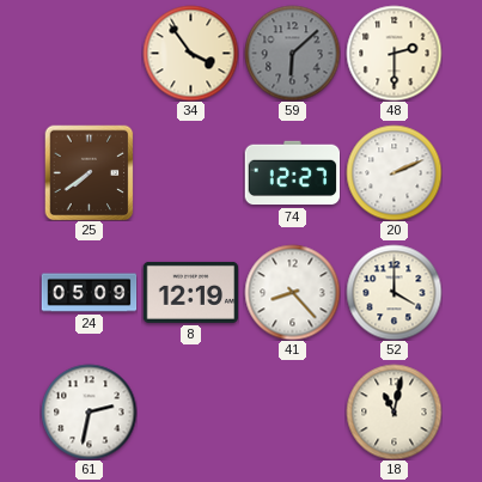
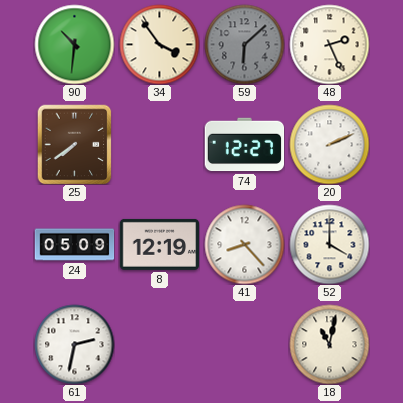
90: none -> 10:31 (74, 44)
48: 2:30 -> 2:26 (329, 44)
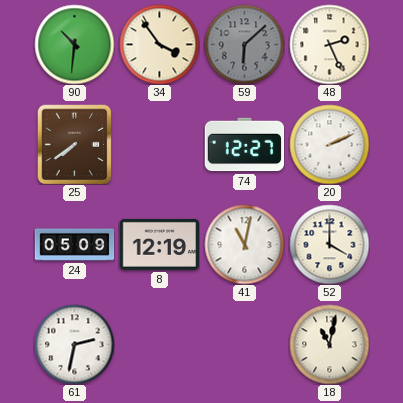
41: 8:23 -> 11:02 (244, 244)
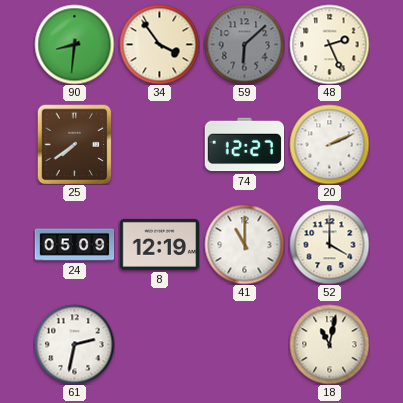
90: 10:31 -> 8:31 (74, 44)
41: 11:02 -> 11:00 (244, 244)
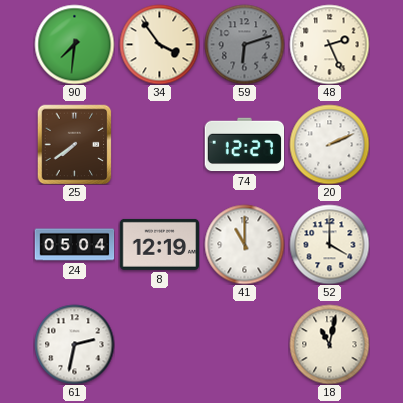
90: 8:31 -> 7:31 (74, 44)
59: 6:08 -> 6:12 (244, 44)
24: 05:09 -> 05:04 (74, 245)
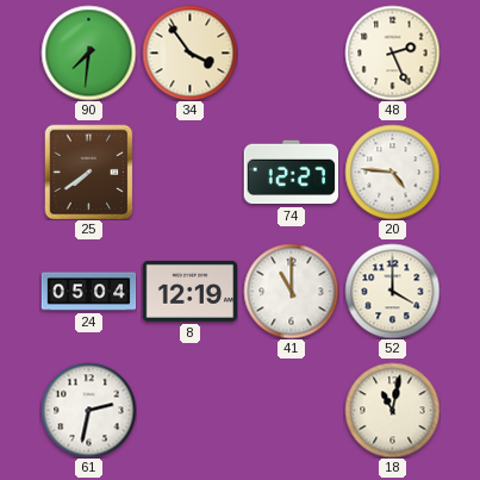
59: 6:12 -> none (244, 44)
20: 2:11 -> 4:46 (392, 172)
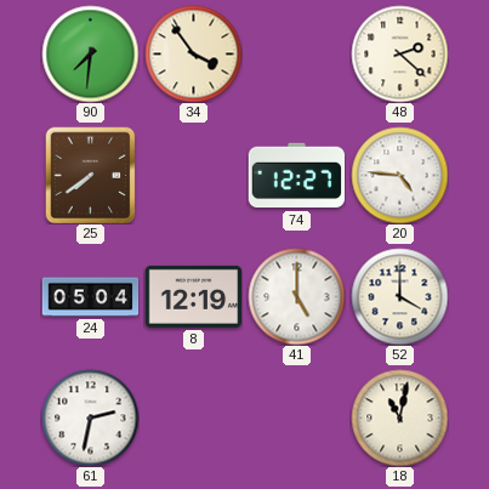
48: 2:26 -> 2:22 (399, 53)
41: 11:00 -> 5:00 (296, 296)
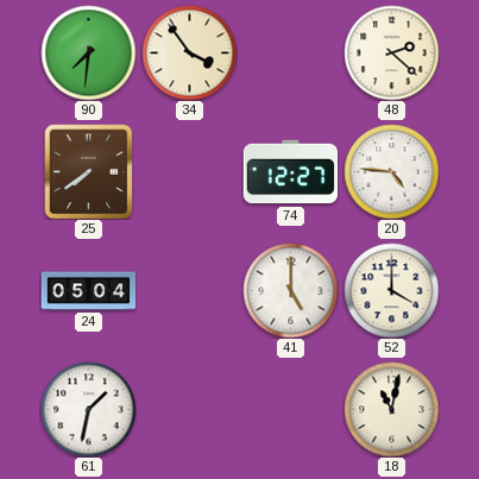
8: 12:19 -> none (193, 296)
61: 2:32 -> 1:32 (88, 409)
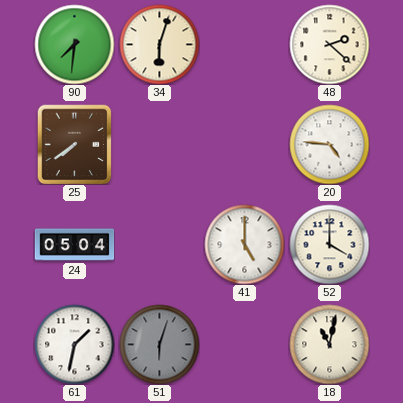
34: 3:54 -> 6:03 (159, 44)
74: 12:27 -> none (290, 172)
51: none -> 6:03 (159, 344)
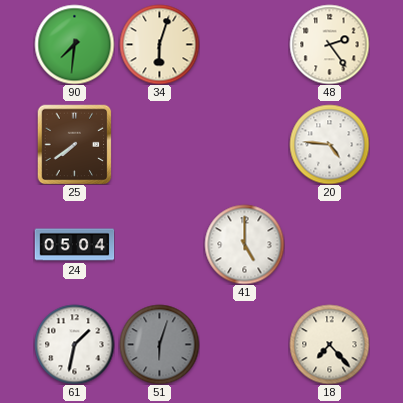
48: 2:22 -> 2:24 (329, 44)
52: 4:00 -> none (329, 244)
18: 11:02 -> 7:23 (329, 344)
